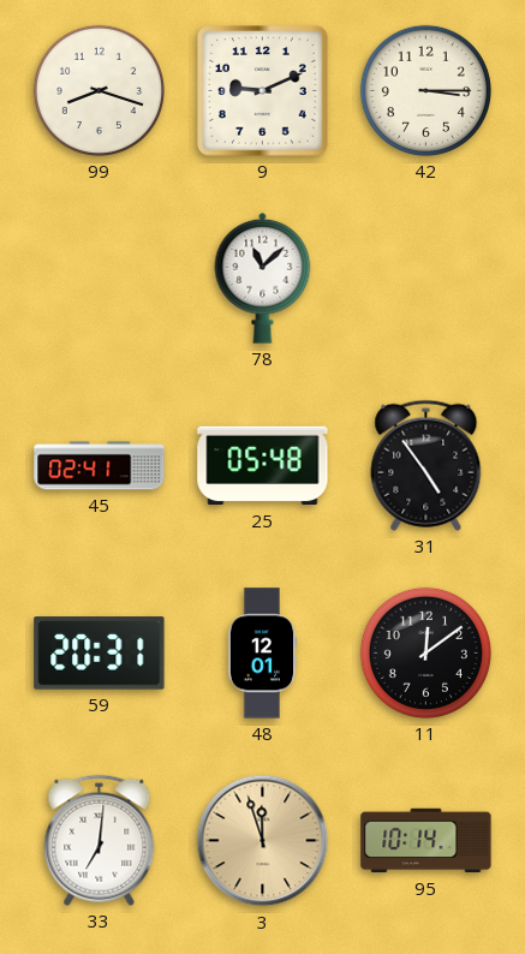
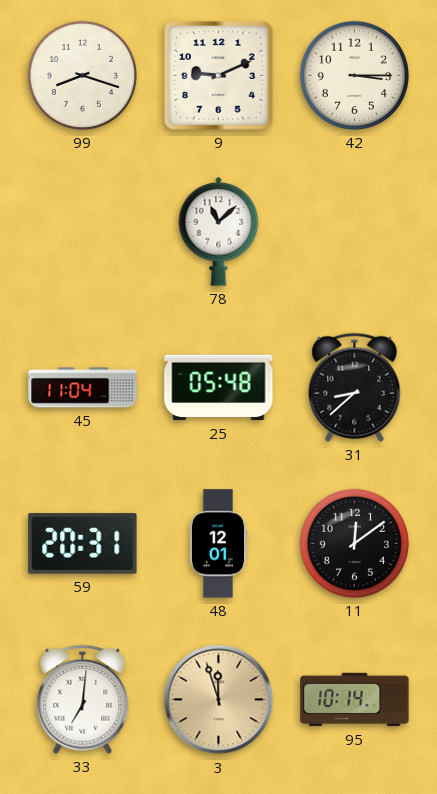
45: 02:41 -> 11:04 (83, 388)
31: 4:54 -> 8:38 (355, 387)
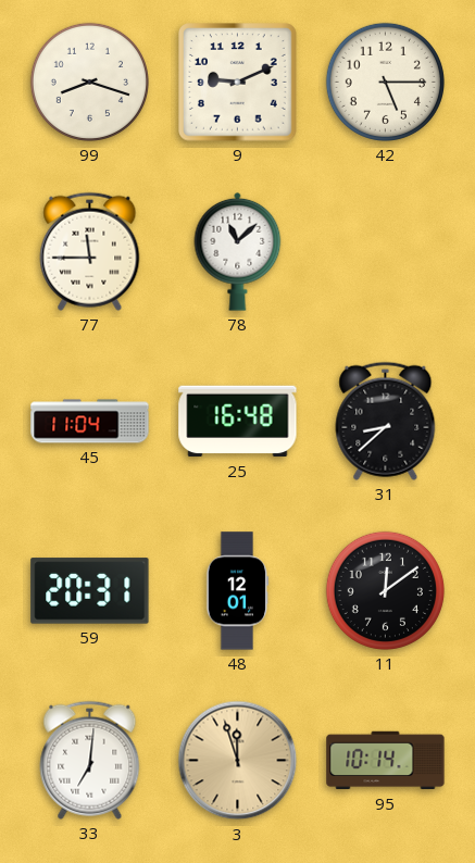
42: 3:15 -> 5:15 (385, 82)
77: none -> 11:45 (90, 251)
25: 05:48 -> 16:48 (238, 422)
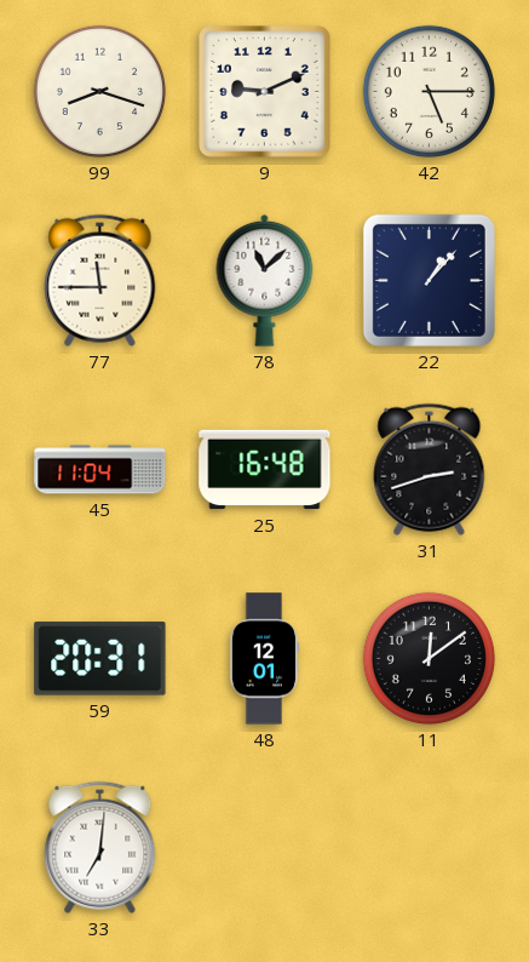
22: none -> 1:07 (429, 280)
31: 8:38 -> 2:42 (430, 469)
3: 11:57 -> none (238, 761)
95: 10:14 -> none (386, 761)
